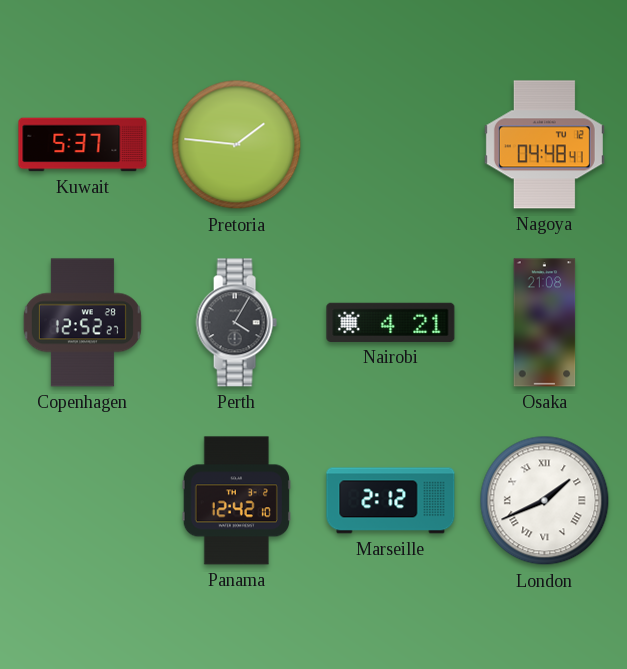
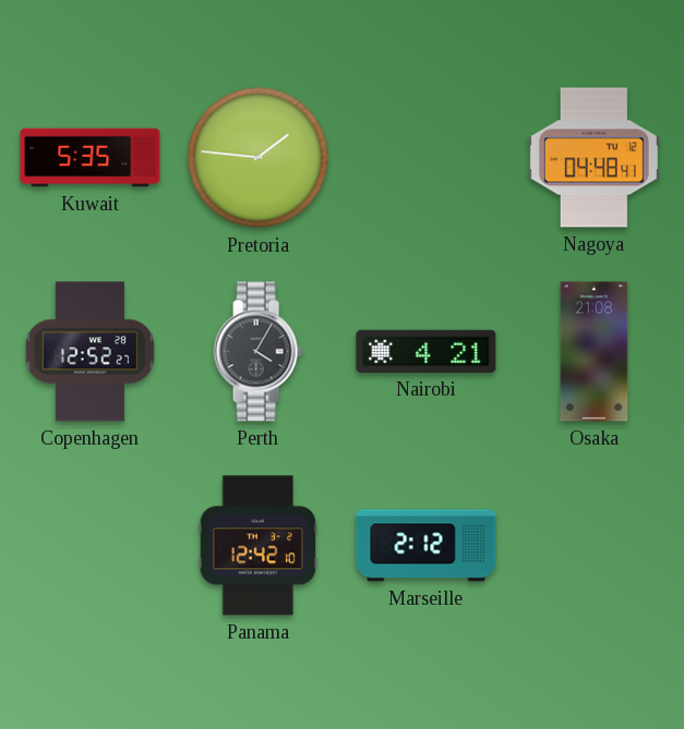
Kuwait: 5:37 -> 5:35 (91, 158)
London: 1:41 -> none (545, 501)
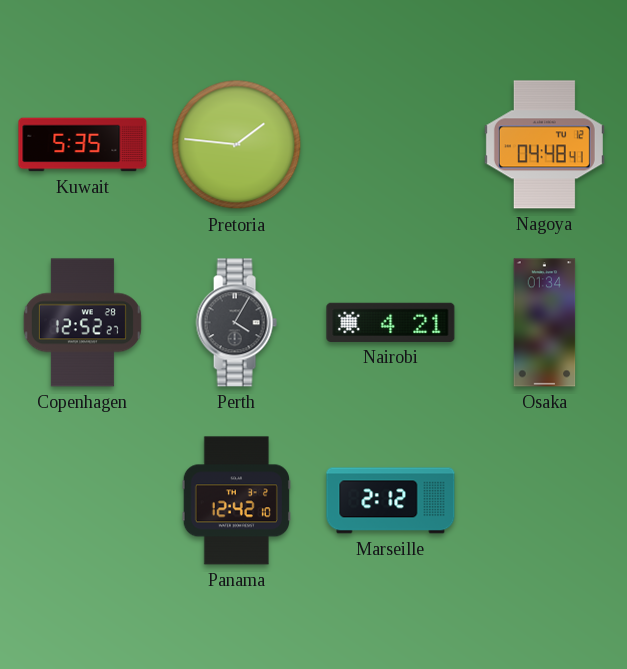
Osaka: 21:08 -> 01:34 (545, 323)
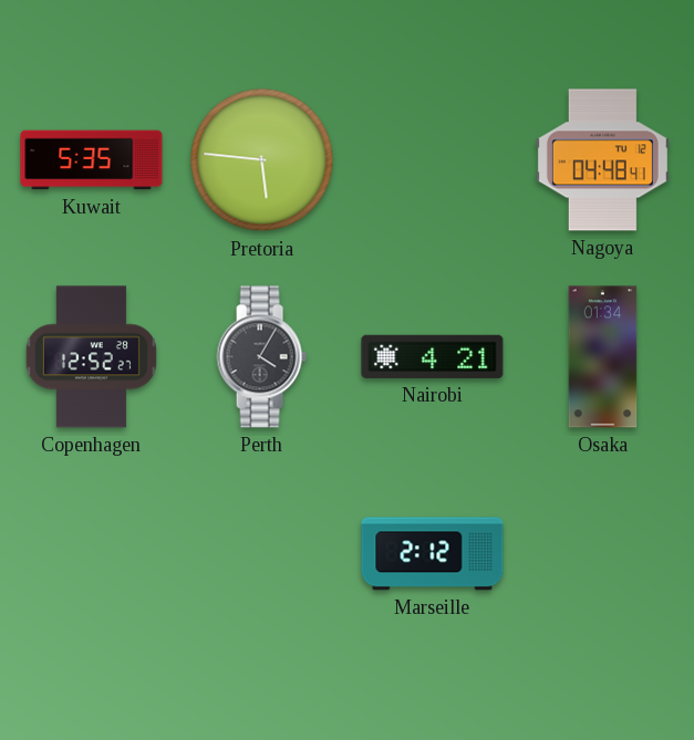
Pretoria: 1:46 -> 5:46 (262, 160)
Panama: 12:42 -> none (236, 501)
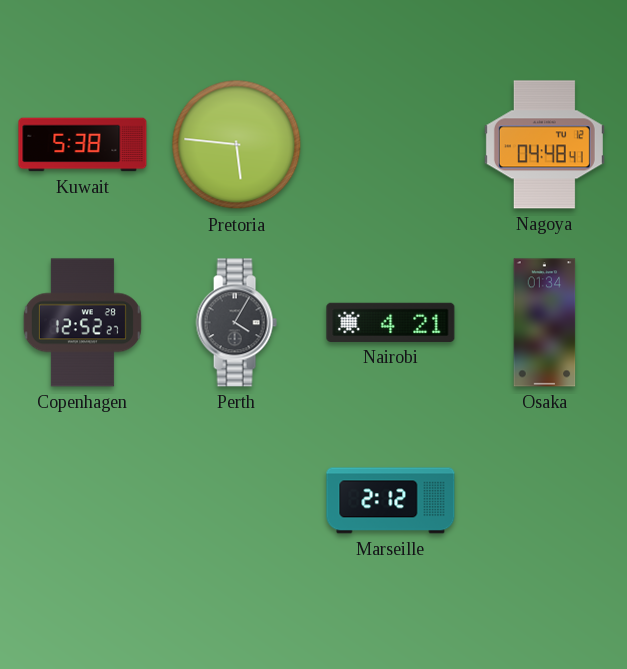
Kuwait: 5:35 -> 5:38 (83, 145)
